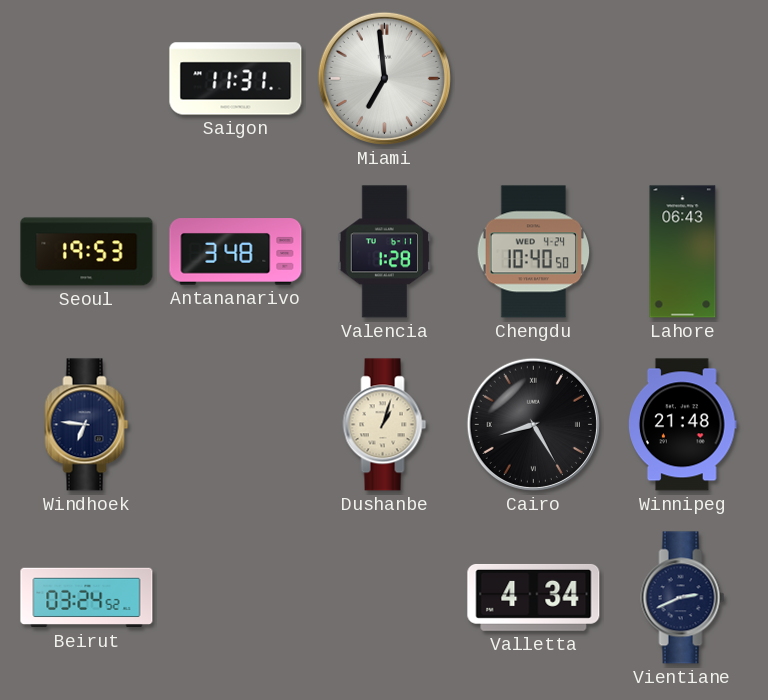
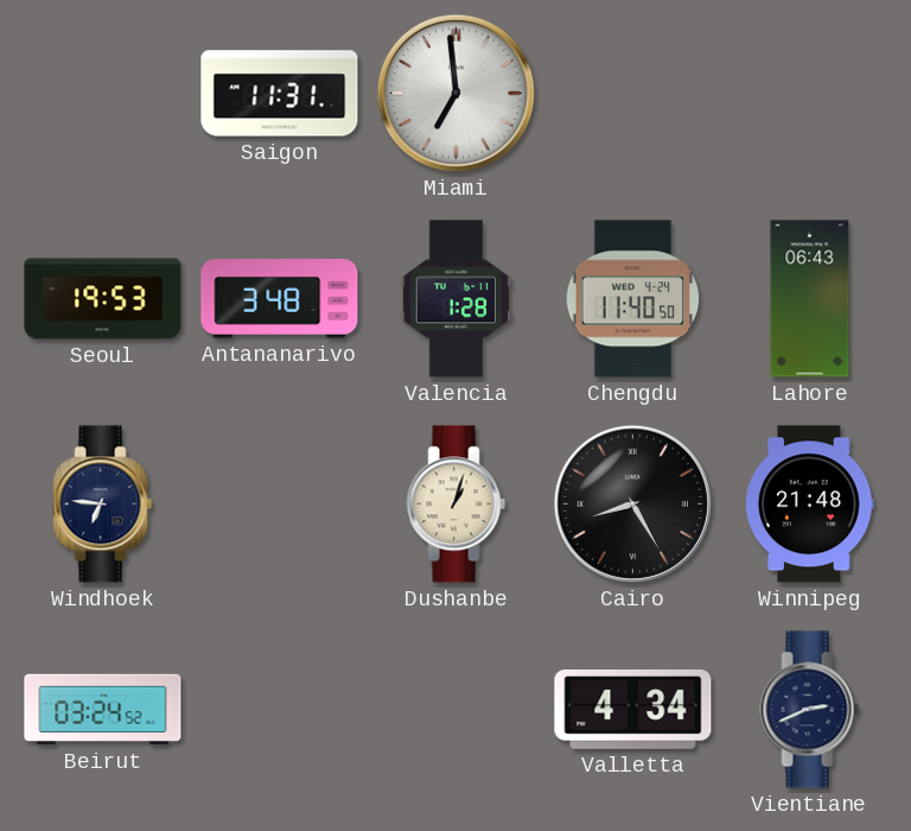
Chengdu: 10:40 -> 11:40 (633, 299)
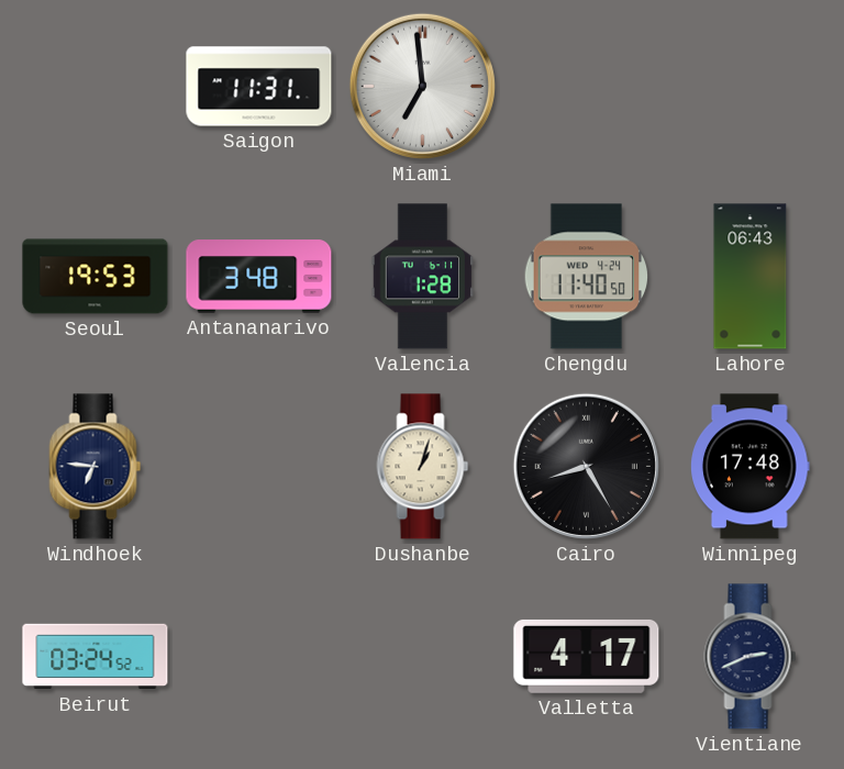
Winnipeg: 21:48 -> 17:48 (751, 467)
Valletta: 4:34 -> 4:17 (587, 656)
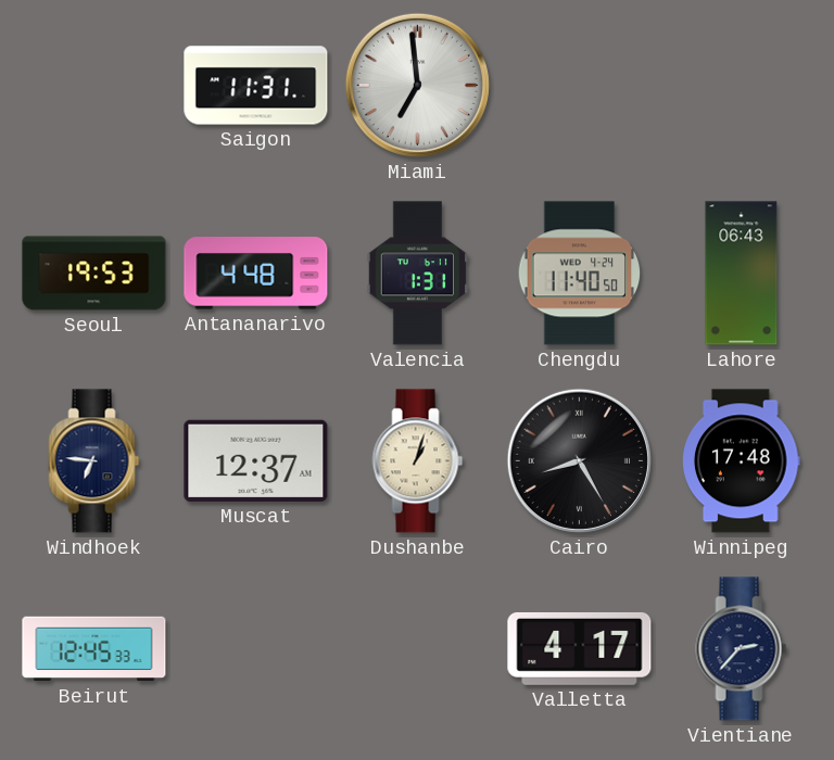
Antananarivo: 3:48 -> 4:48 (256, 274)
Valencia: 1:28 -> 1:31 (417, 274)
Muscat: none -> 12:37 (256, 460)
Beirut: 03:24 -> 12:45 (94, 649)
Vientiane: 2:41 -> 2:37 (742, 649)
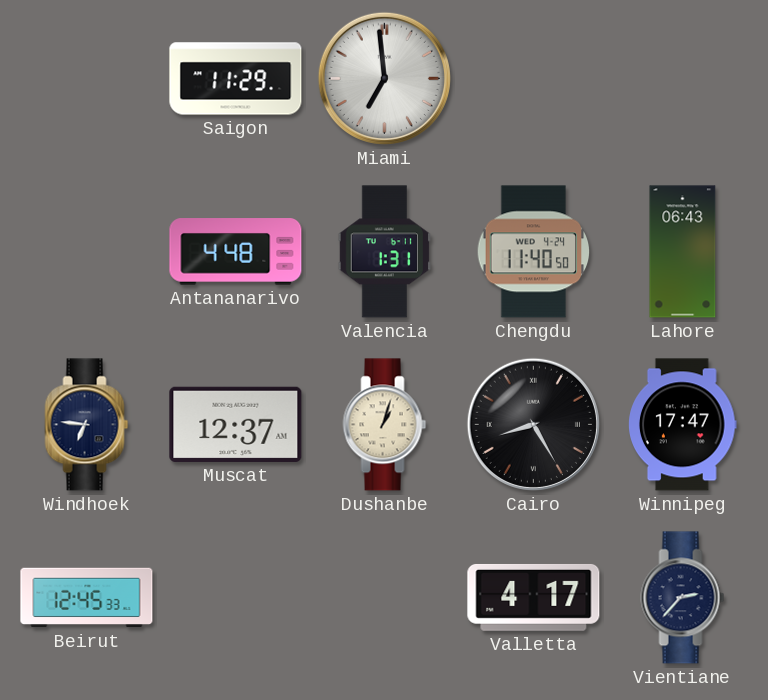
Saigon: 11:31 -> 11:29 (236, 79)
Seoul: 19:53 -> none (94, 274)
Winnipeg: 17:48 -> 17:47 (683, 425)
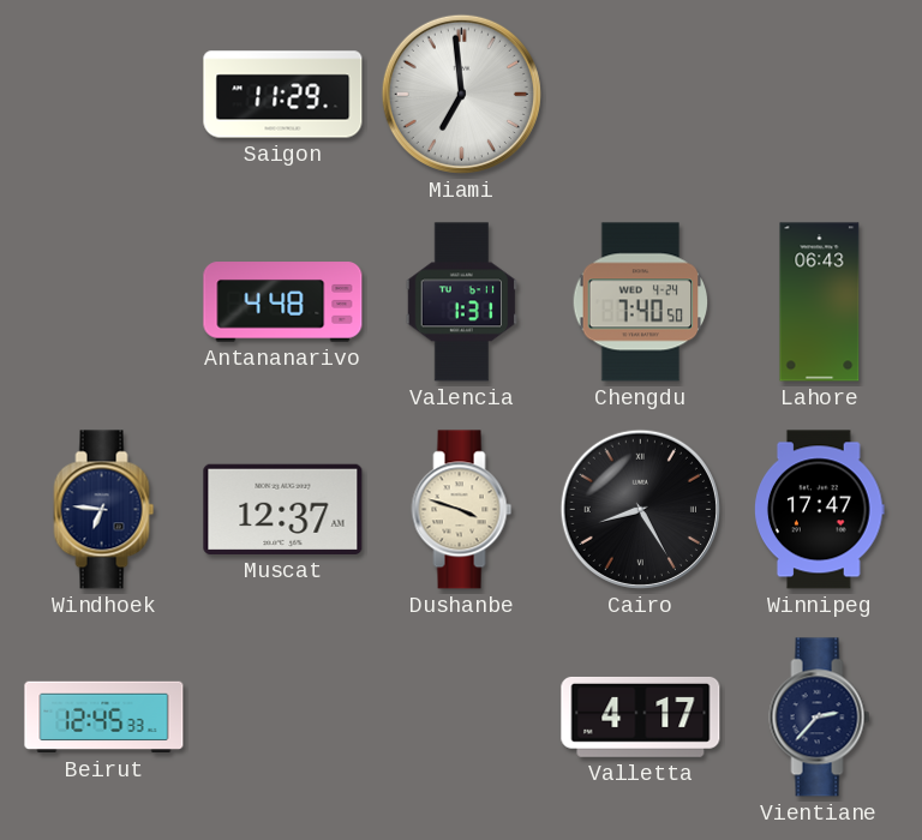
Chengdu: 11:40 -> 7:40 (641, 302)
Dushanbe: 1:03 -> 3:48 (462, 510)
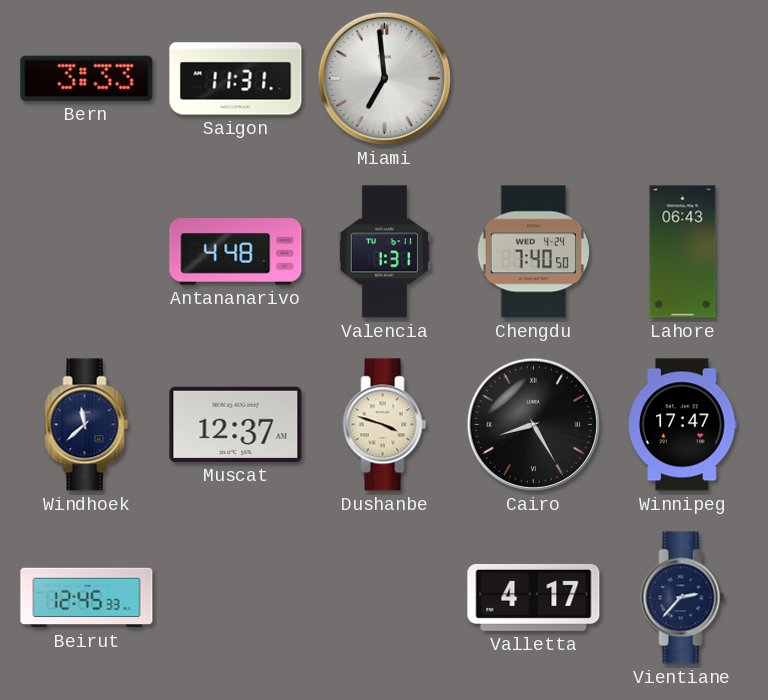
Bern: none -> 3:33 (87, 78)
Saigon: 11:29 -> 11:31 (236, 79)
Windhoek: 6:46 -> 11:38 (87, 425)
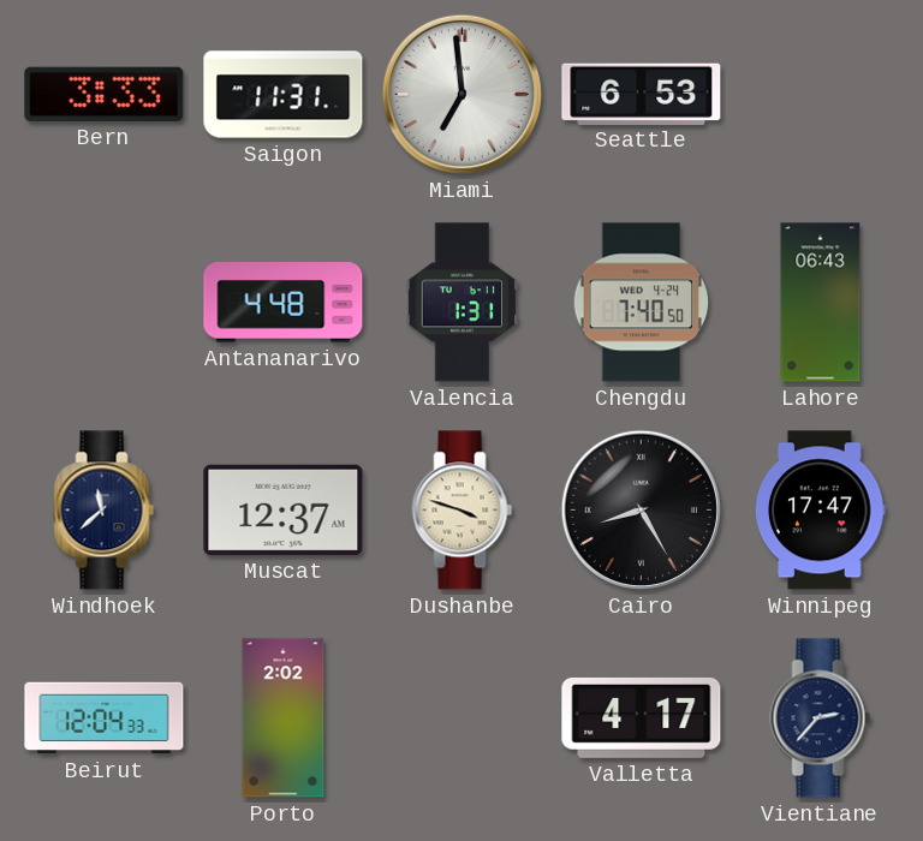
Seattle: none -> 6:53 (642, 94)
Beirut: 12:45 -> 12:04 (105, 718)
Porto: none -> 2:02 (284, 718)
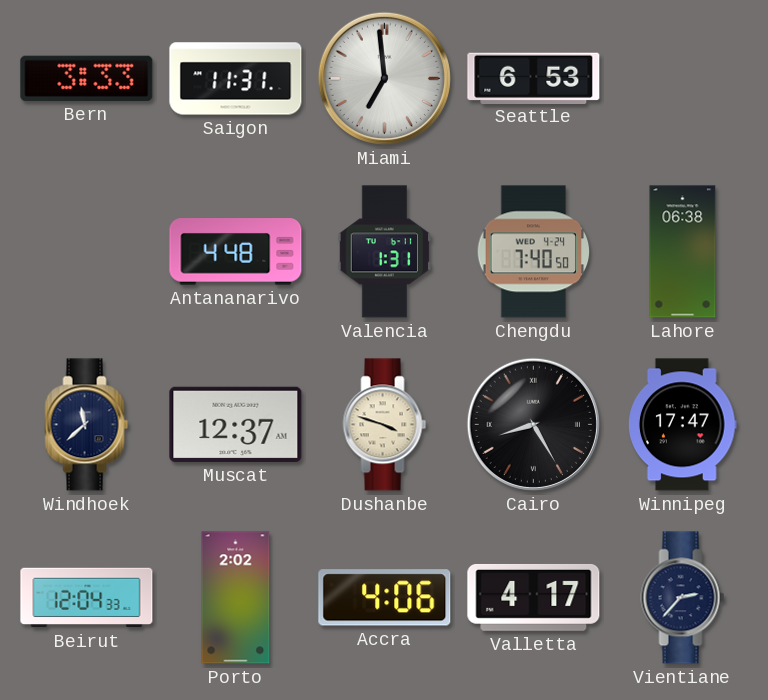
Lahore: 06:43 -> 06:38 (683, 252)
Accra: none -> 4:06 (385, 598)
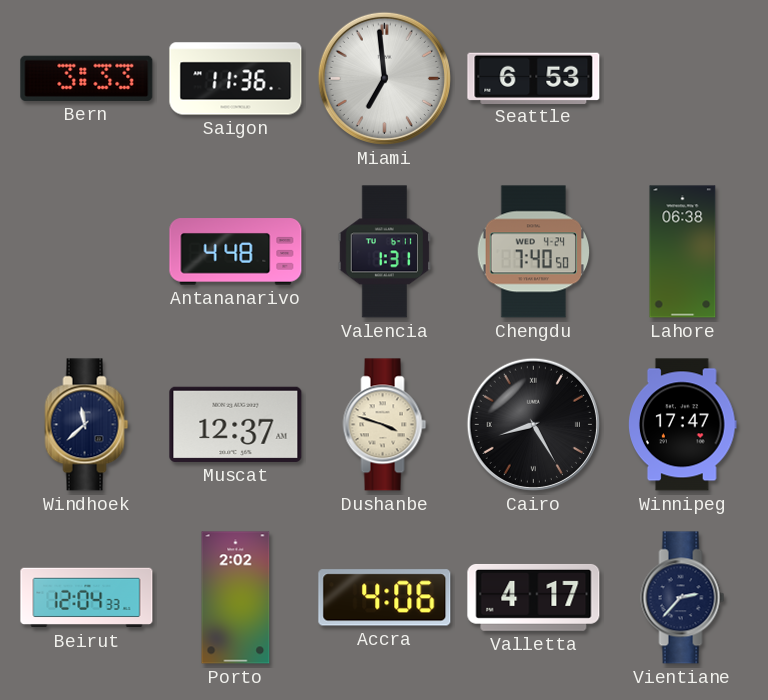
Saigon: 11:31 -> 11:36 (236, 79)
